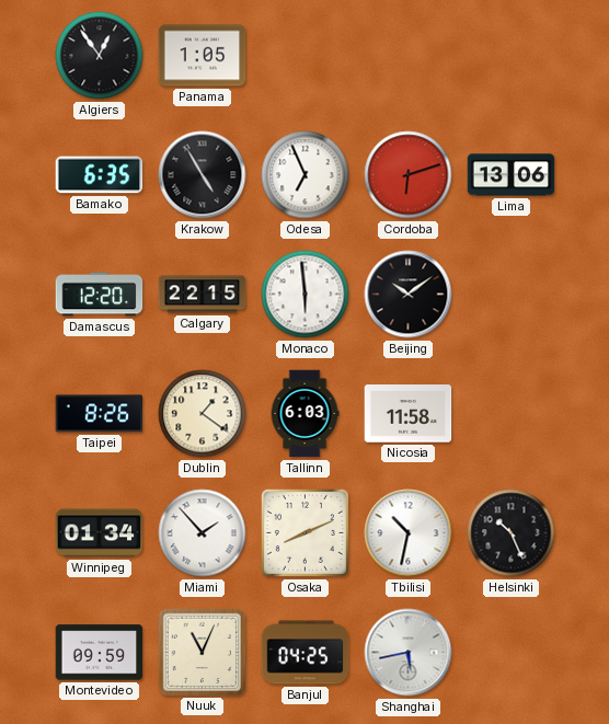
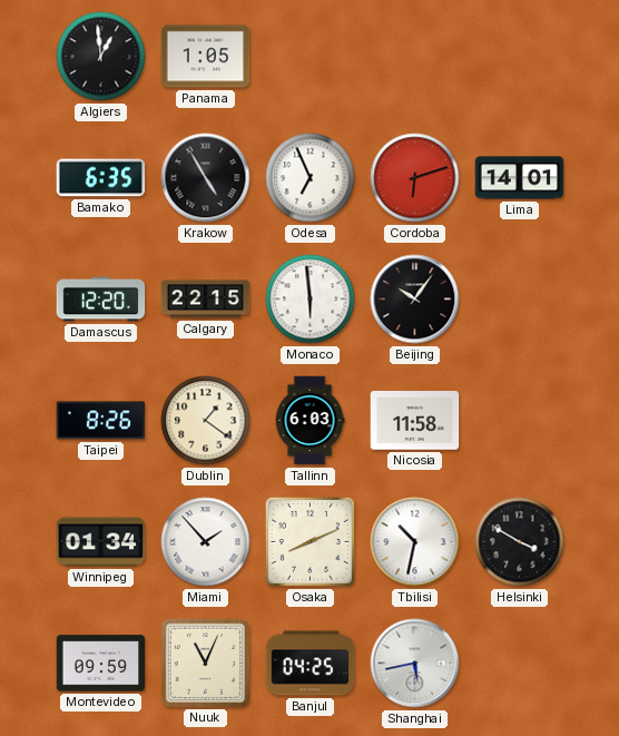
Algiers: 12:54 -> 12:59 (101, 57)
Lima: 13:06 -> 14:01 (520, 178)
Beijing: 10:09 -> 10:06 (415, 300)
Helsinki: 10:26 -> 3:50 (520, 542)
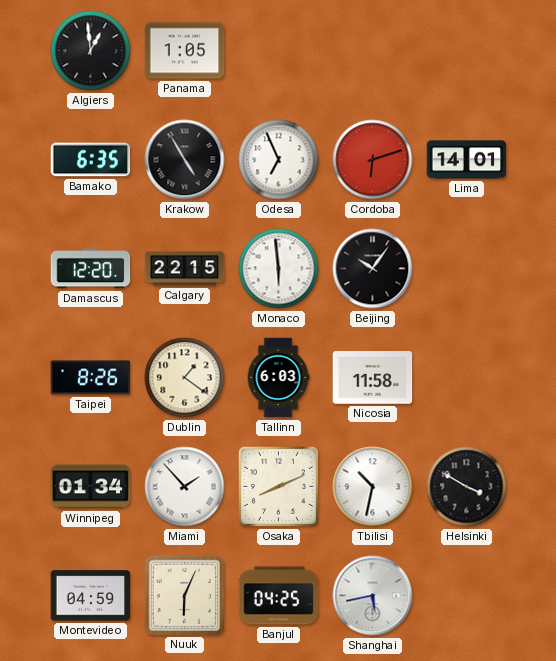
Montevideo: 09:59 -> 04:59 (91, 596)
Nuuk: 11:04 -> 6:04 (184, 595)
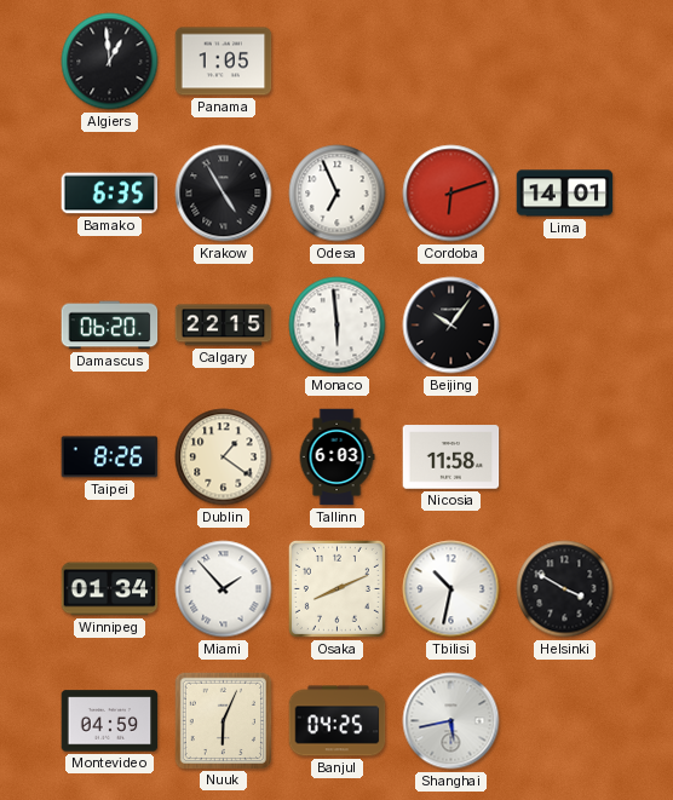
Damascus: 12:20 -> 06:20 (110, 326)
